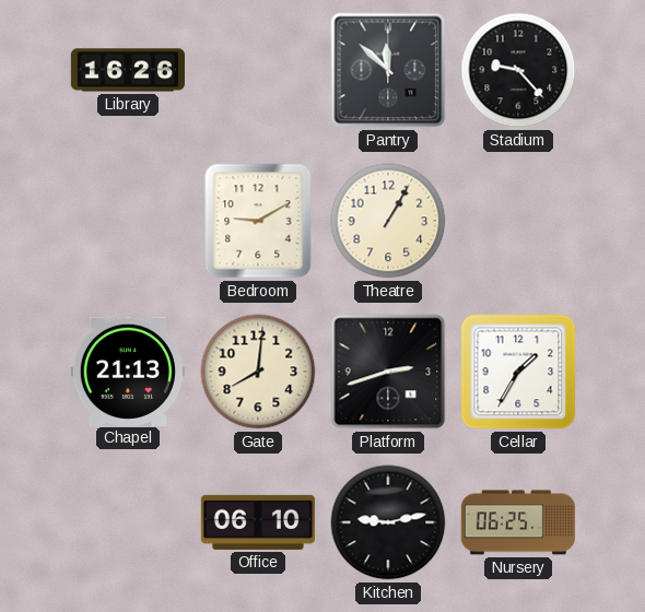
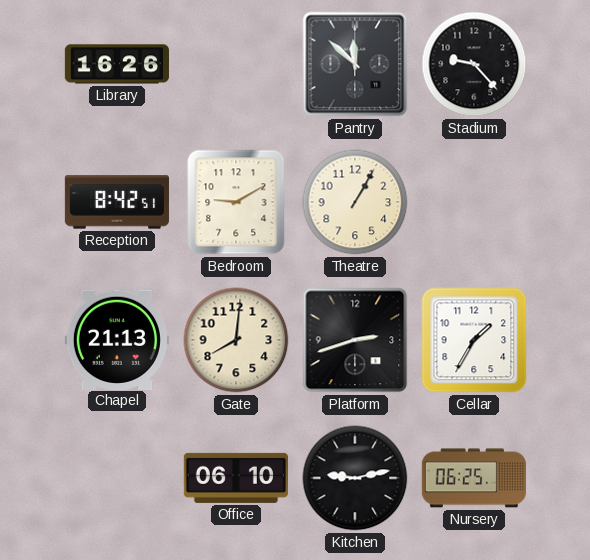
Reception: none -> 8:42 (117, 202)
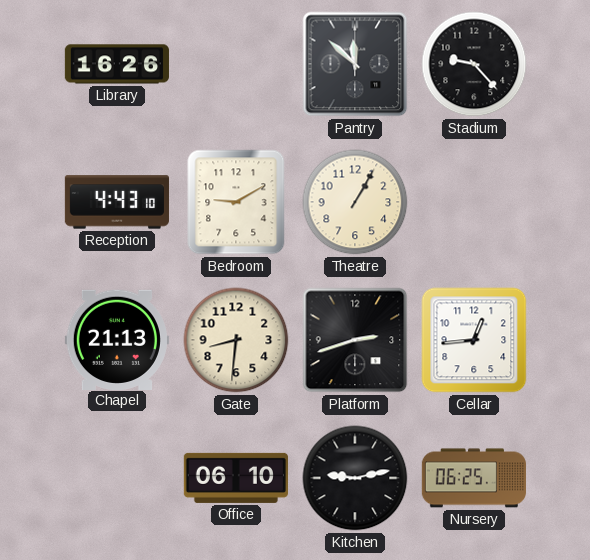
Reception: 8:42 -> 4:43 (117, 202)
Gate: 8:01 -> 8:31 (236, 340)
Cellar: 1:35 -> 12:44 (474, 340)
